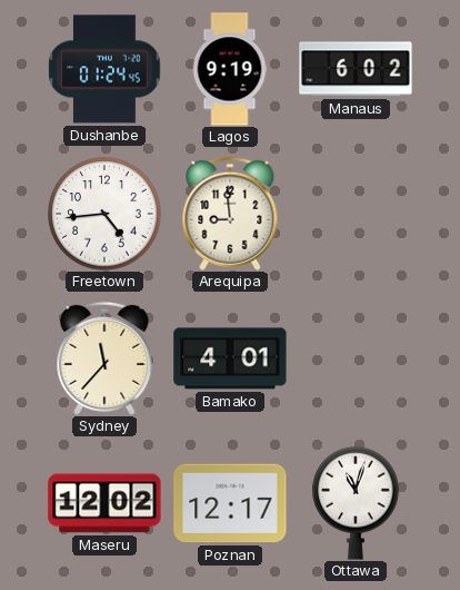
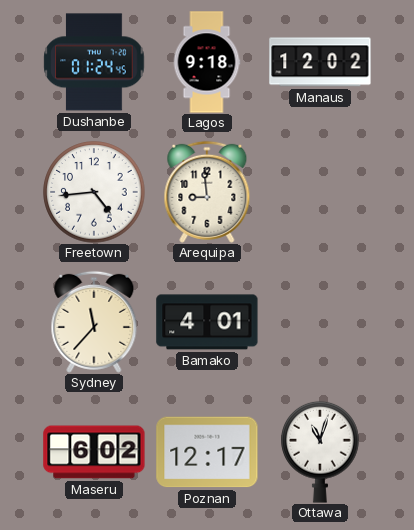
Lagos: 9:19 -> 9:18 (207, 62)
Manaus: 6:02 -> 12:02 (320, 62)
Maseru: 12:02 -> 6:02 (94, 452)
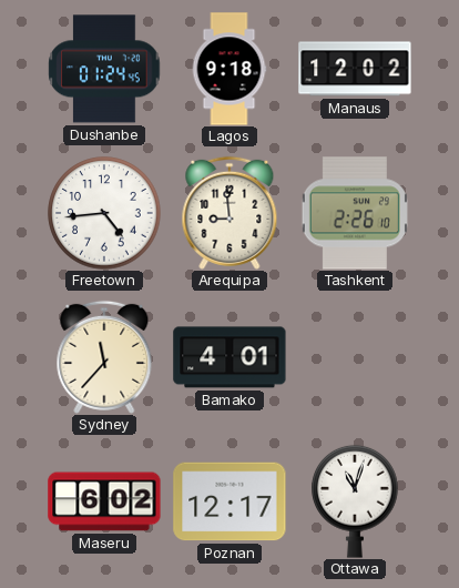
Tashkent: none -> 2:26 (355, 213)
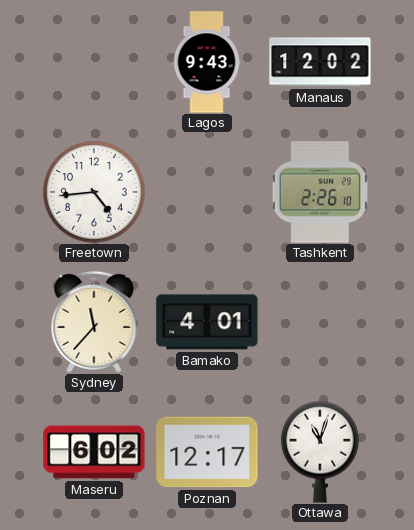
Dushanbe: 01:24 -> none (104, 69)
Lagos: 9:18 -> 9:43 (207, 62)
Arequipa: 8:59 -> none (229, 213)
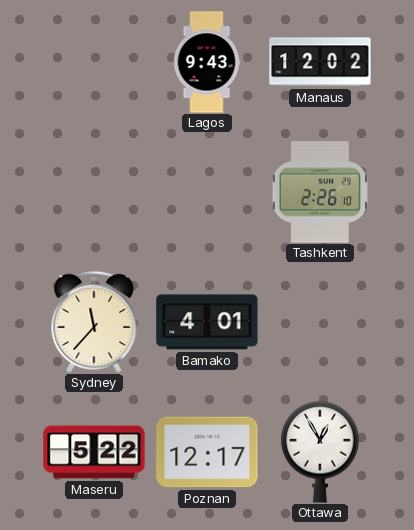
Freetown: 4:44 -> none (94, 192)
Maseru: 6:02 -> 5:22 (94, 452)
Ottawa: 11:03 -> 12:55 (320, 452)
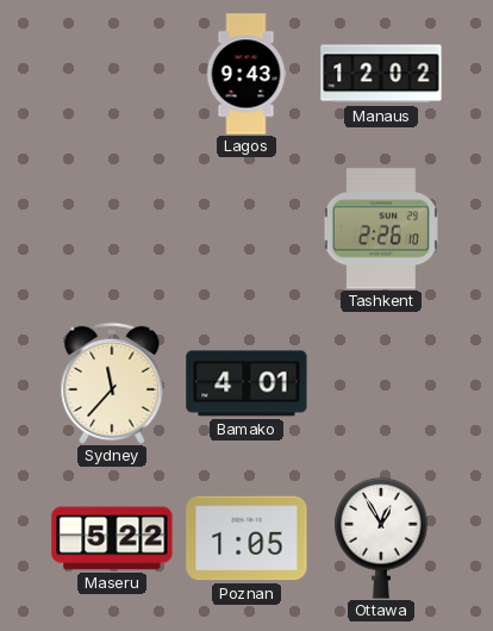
Poznan: 12:17 -> 1:05 (246, 538)
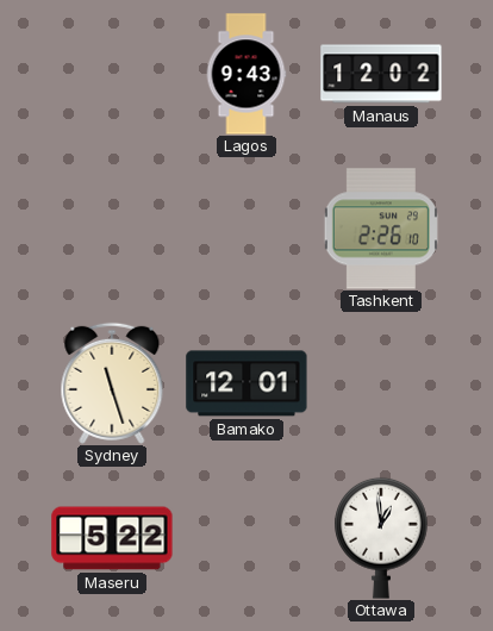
Sydney: 11:37 -> 11:27 (112, 383)
Bamako: 4:01 -> 12:01 (246, 383)
Poznan: 1:05 -> none (246, 538)
Ottawa: 12:55 -> 12:59 (381, 538)
